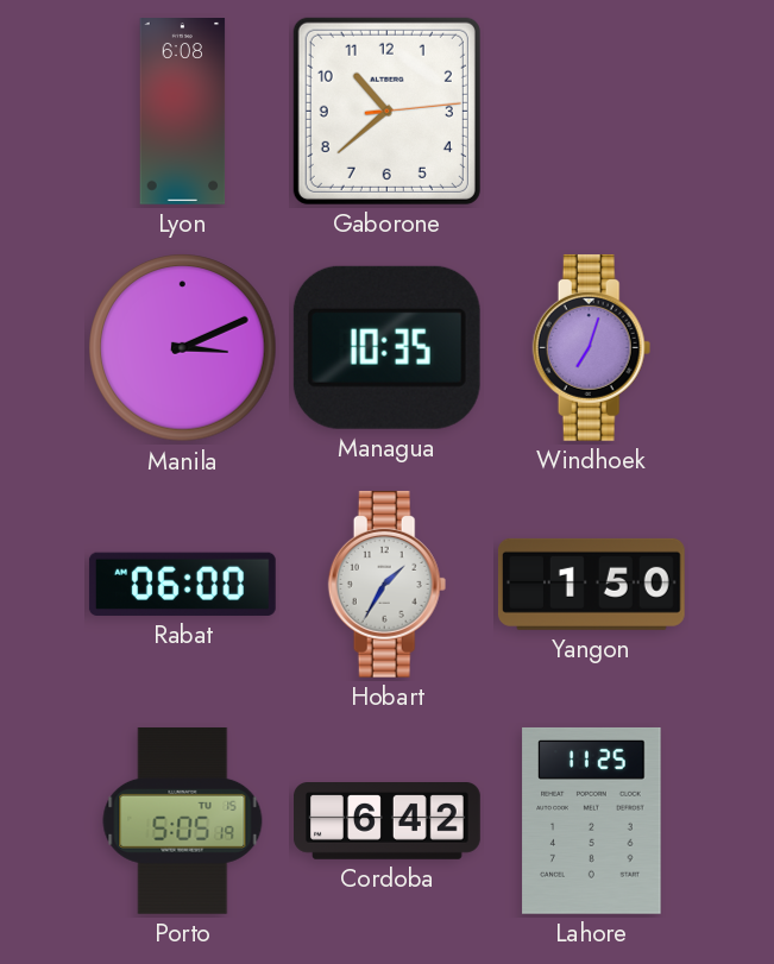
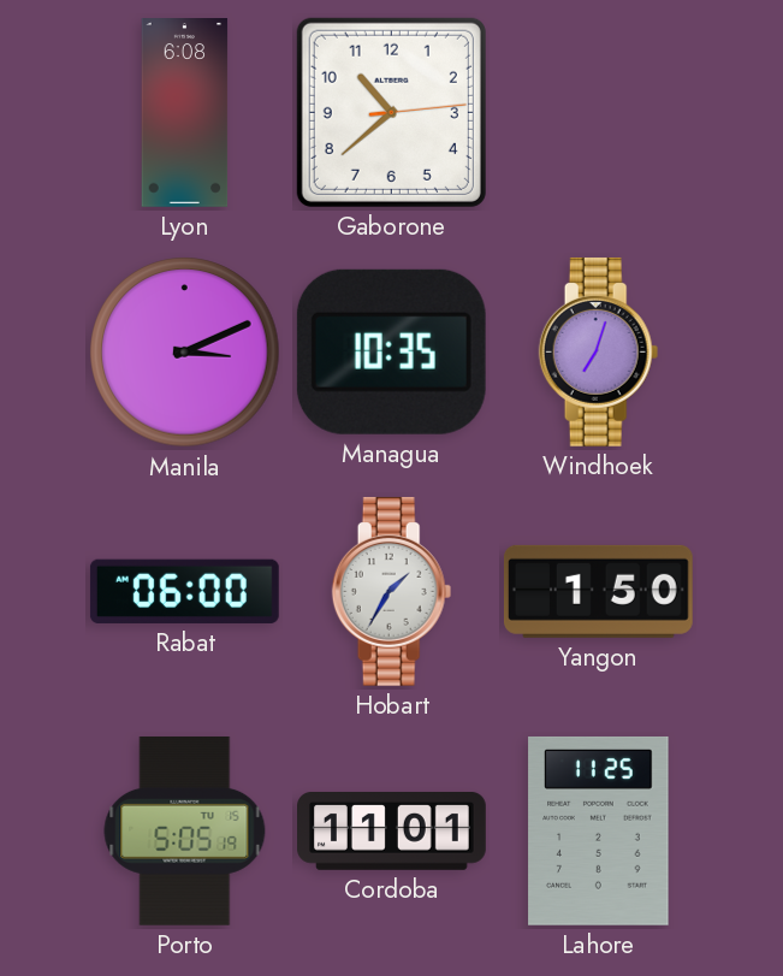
Cordoba: 6:42 -> 11:01 (392, 832)
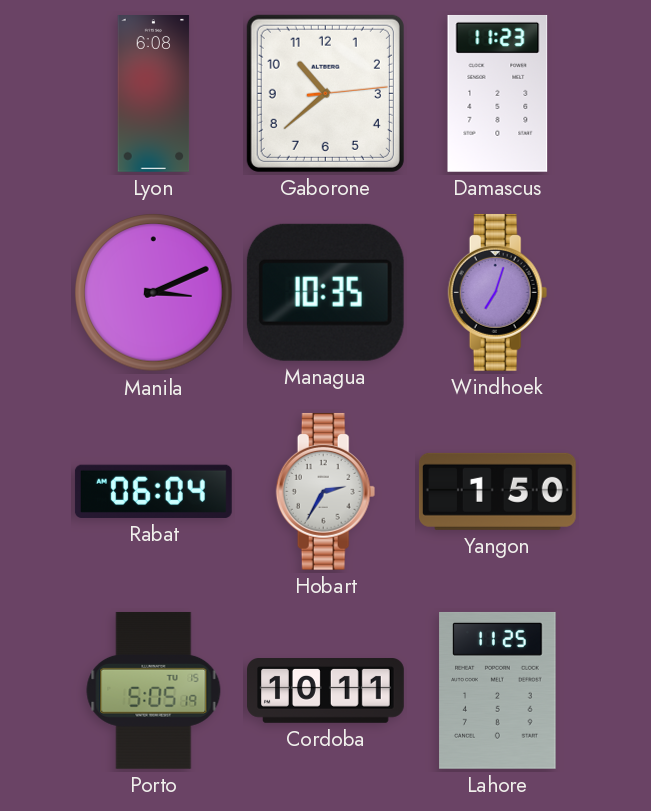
Damascus: none -> 11:23 (498, 93)
Rabat: 06:00 -> 06:04 (153, 491)
Hobart: 1:35 -> 2:35 (326, 491)
Cordoba: 11:01 -> 10:11 (326, 691)
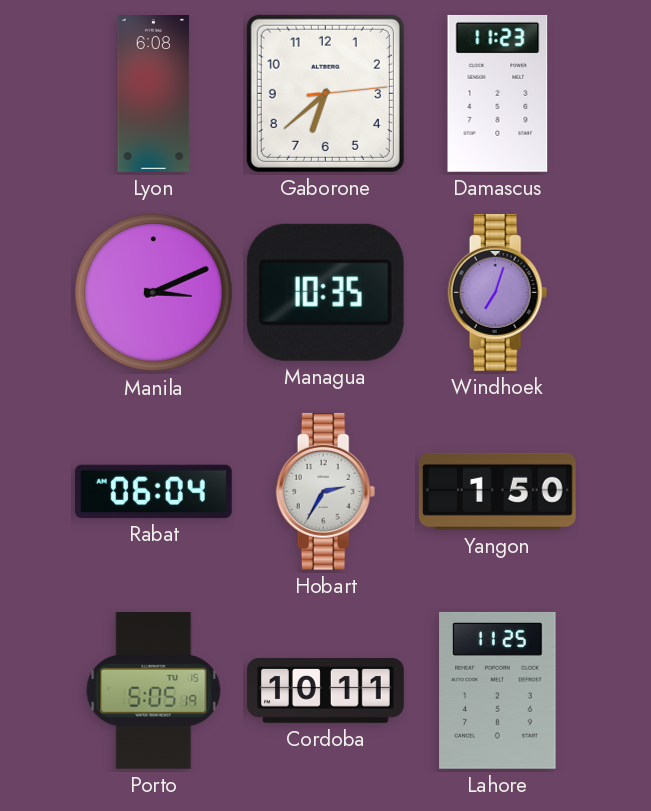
Gaborone: 10:38 -> 6:38 (325, 93)
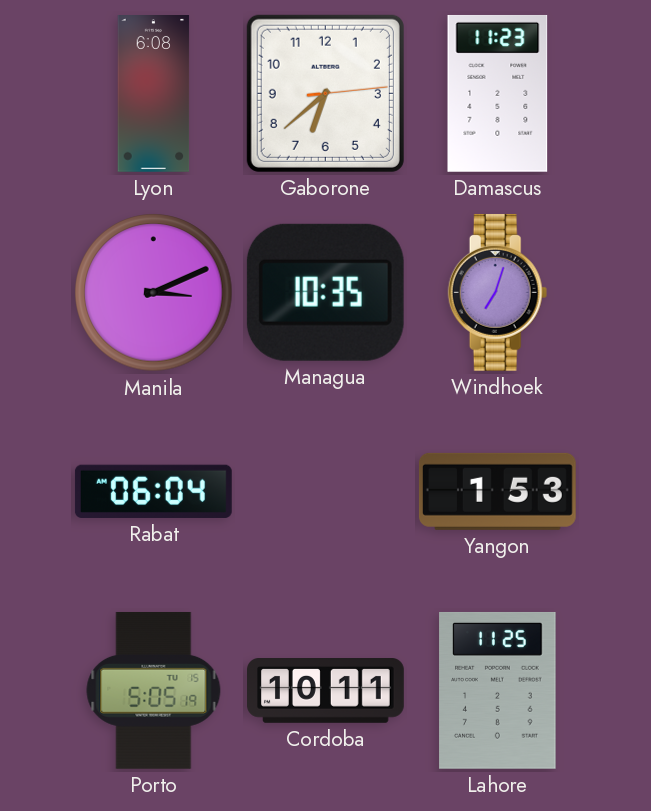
Hobart: 2:35 -> none (326, 491)
Yangon: 1:50 -> 1:53 (497, 491)
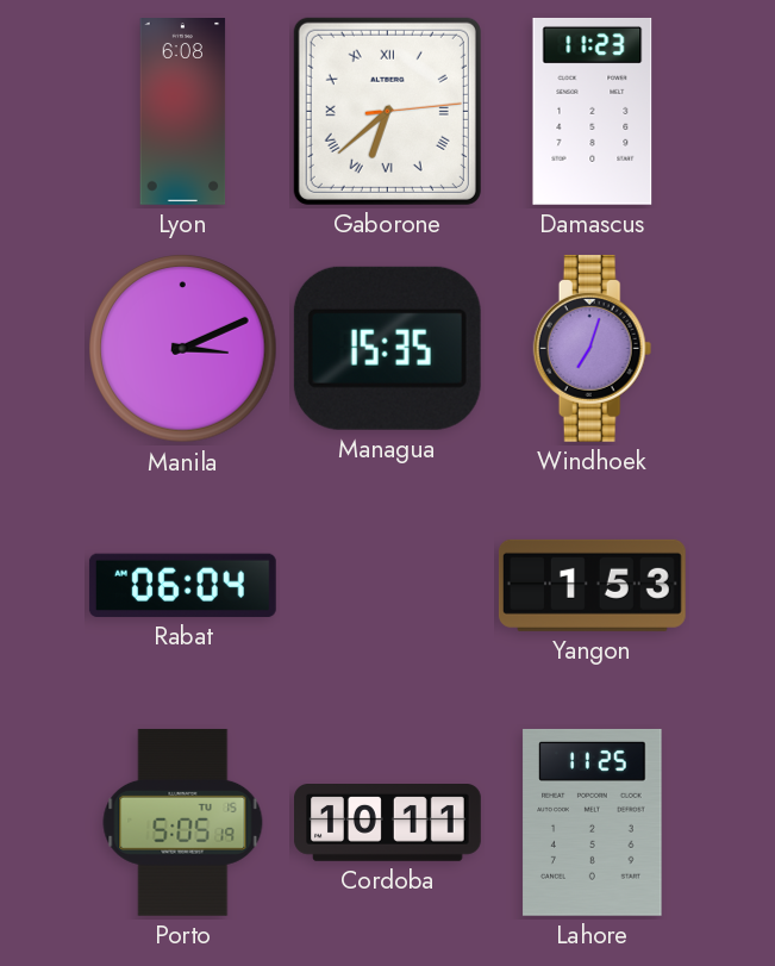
Gaborone numerals: Arabic -> Roman (387, 111)
Managua: 10:35 -> 15:35 (387, 348)
